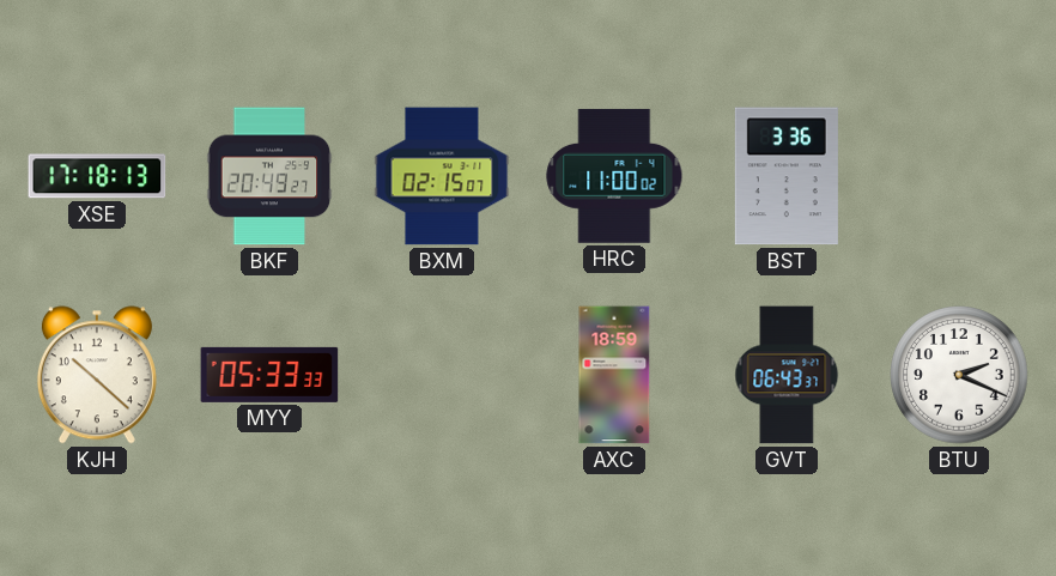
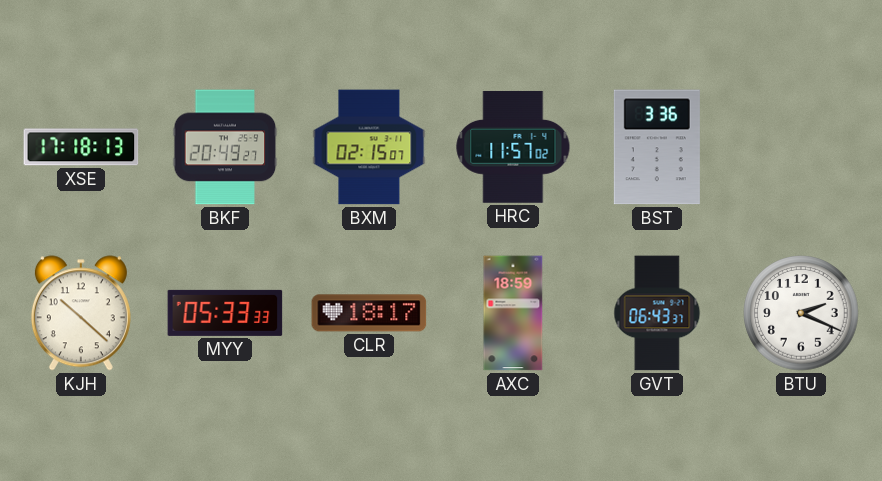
HRC: 11:00 -> 11:57 (513, 147)
CLR: none -> 18:17 (369, 313)
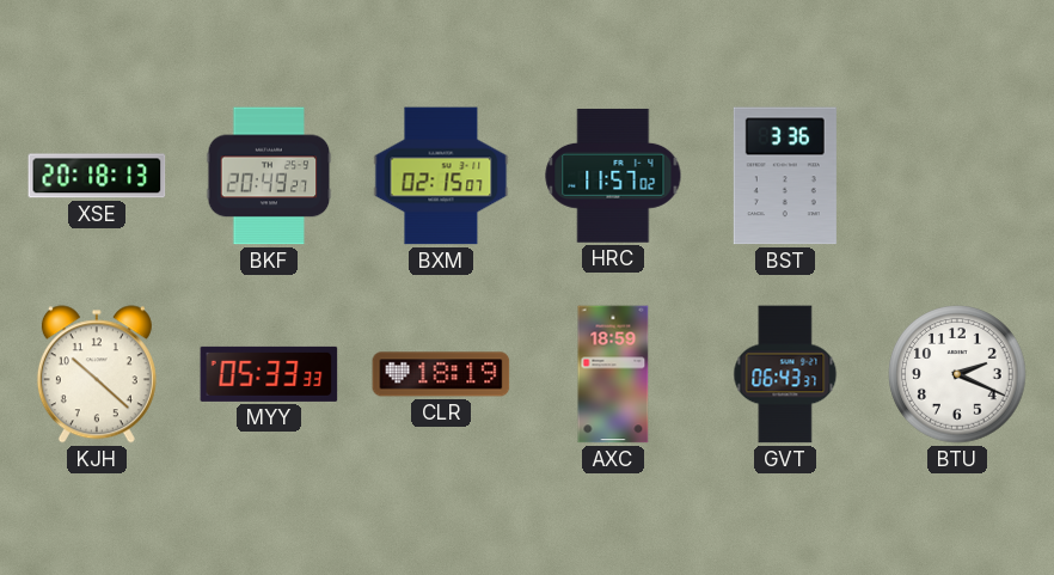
XSE: 17:18 -> 20:18 (97, 176)
CLR: 18:17 -> 18:19 (441, 374)
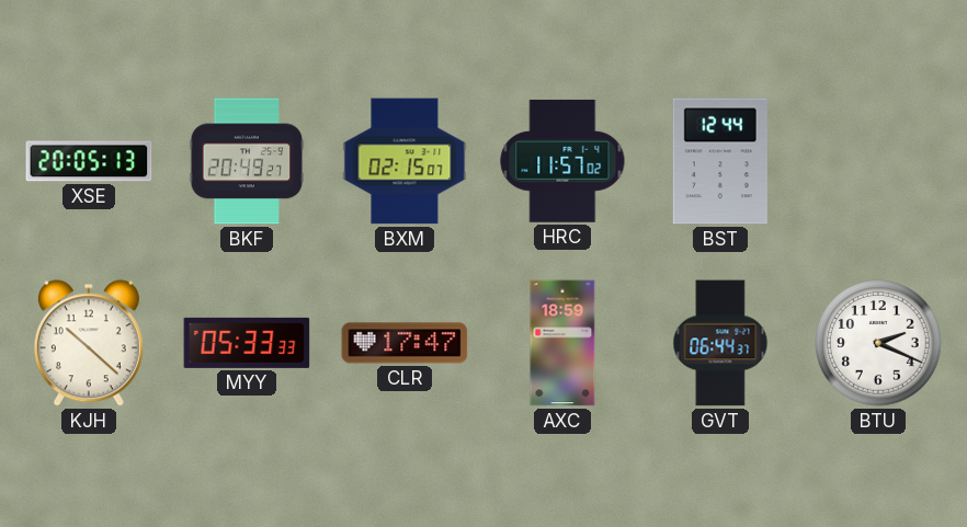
XSE: 20:18 -> 20:05 (89, 161)
BST: 3:36 -> 12:44 (720, 161)
CLR: 18:19 -> 17:47 (405, 343)
GVT: 06:43 -> 06:44 (720, 343)
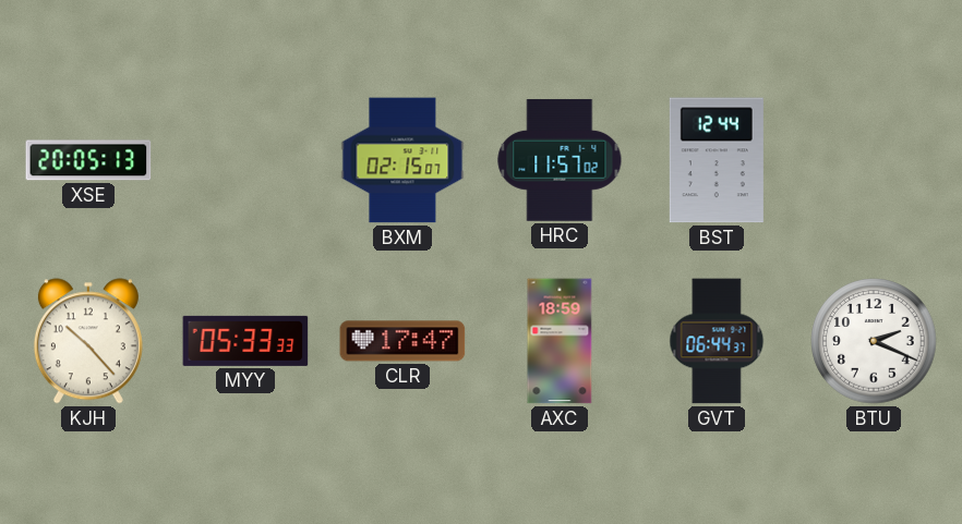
BKF: 20:49 -> none (247, 161)
KJH: 10:22 -> 10:23 (88, 341)
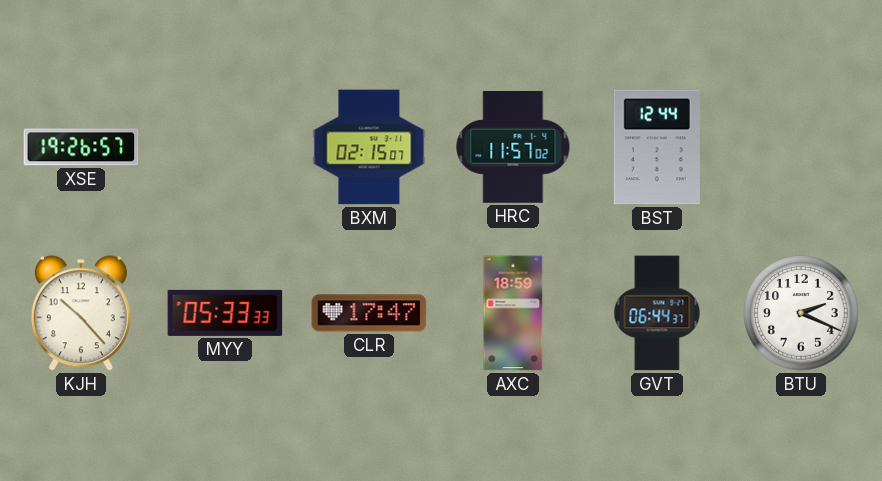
XSE: 20:05 -> 19:26 (81, 147)
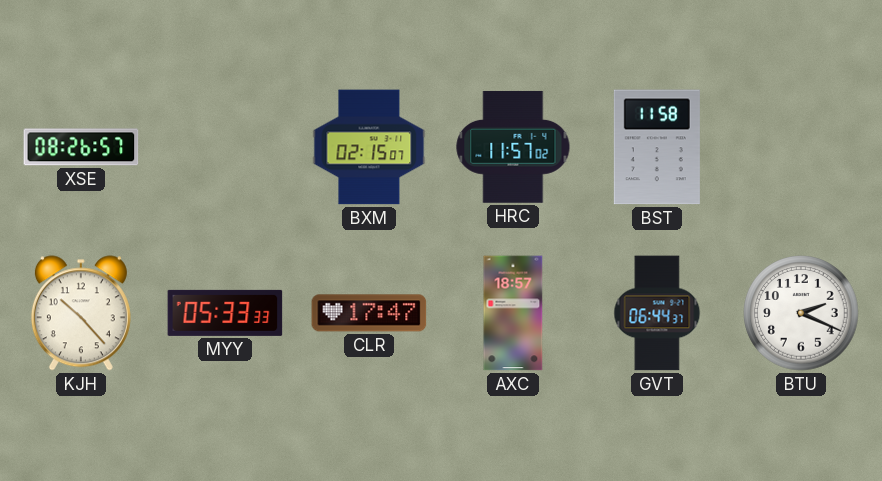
XSE: 19:26 -> 08:26 (81, 147)
BST: 12:44 -> 11:58 (657, 147)
AXC: 18:59 -> 18:57 (513, 313)
